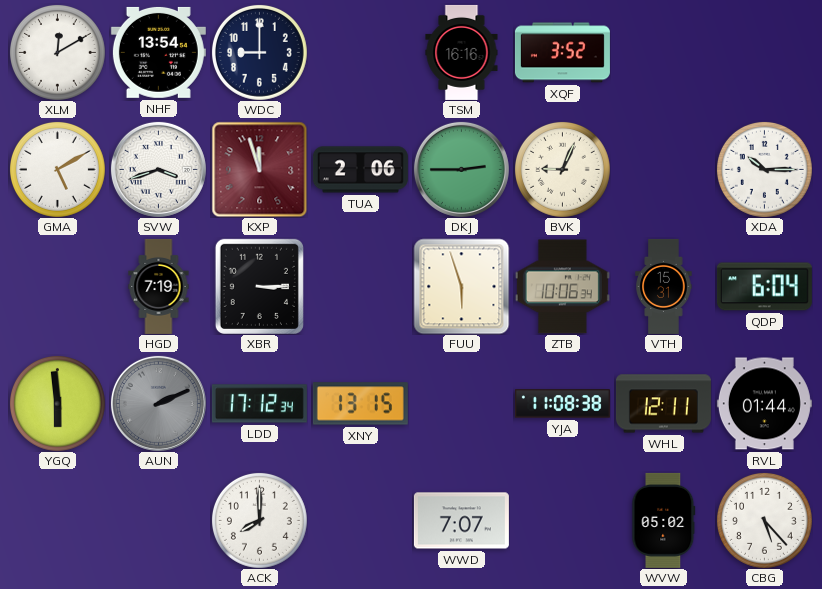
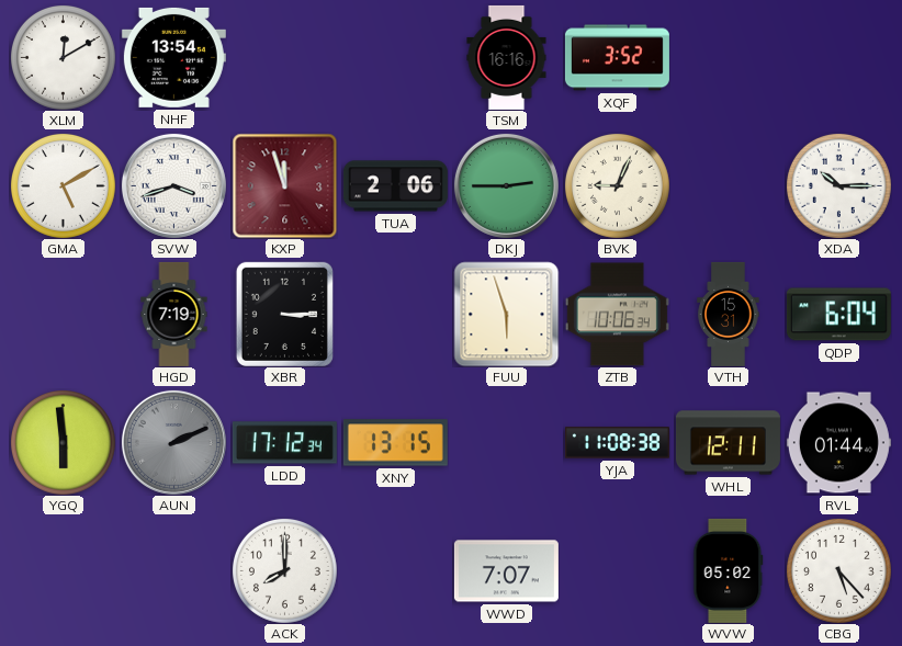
WDC: 9:00 -> none (259, 52)
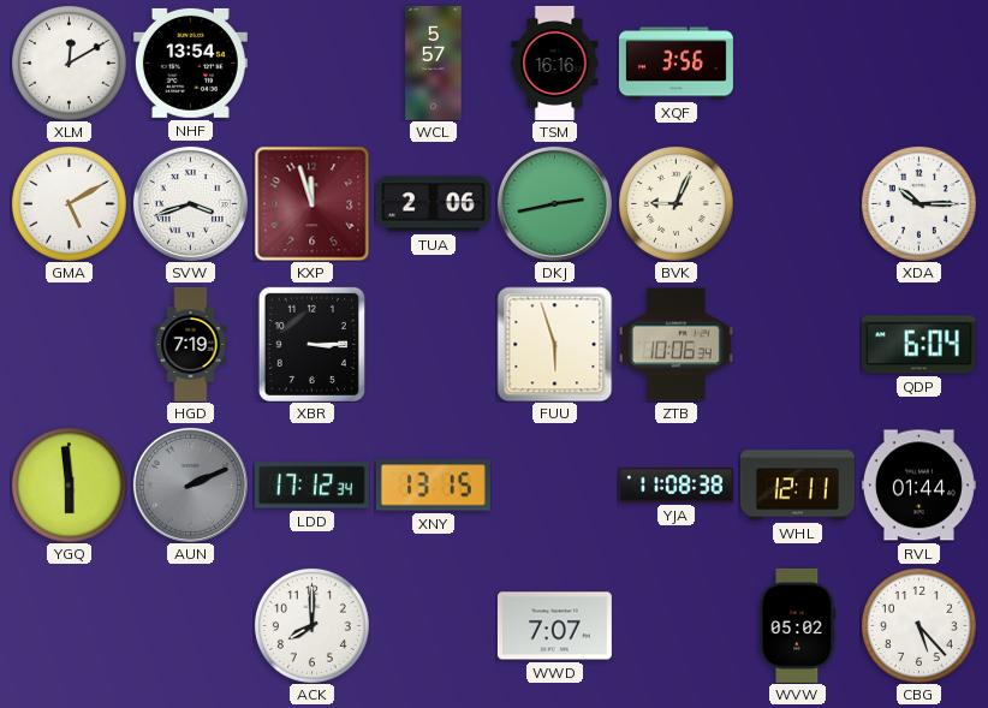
WCL: none -> 5:57 (434, 63)
XQF: 3:52 -> 3:56 (675, 64)
DKJ: 2:45 -> 2:43 (554, 203)
VTH: 15:31 -> none (729, 314)
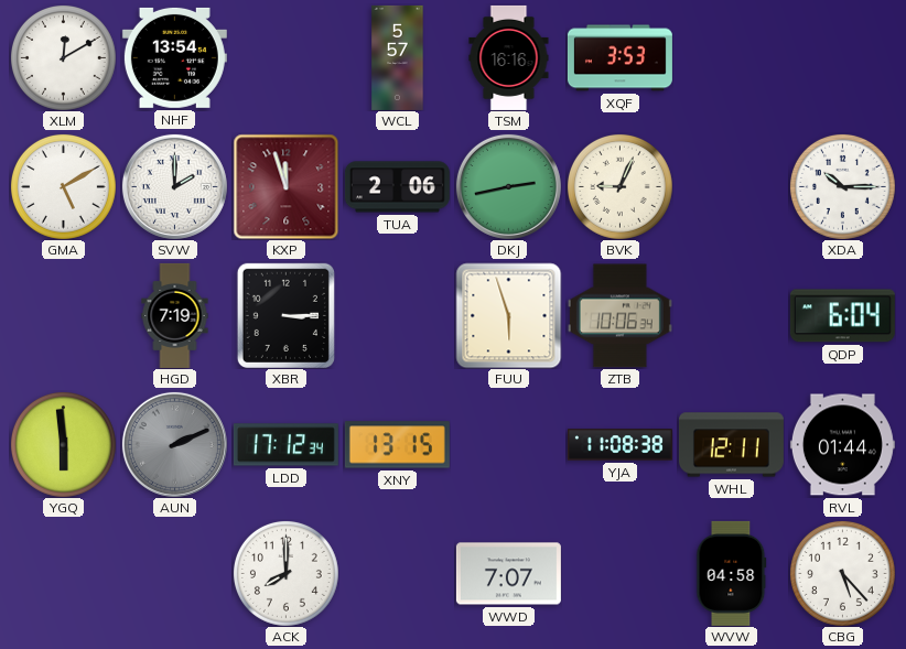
XQF: 3:56 -> 3:53 (619, 58)
SVW: 3:42 -> 2:00 (174, 186)
WVW: 05:02 -> 04:58 (732, 573)
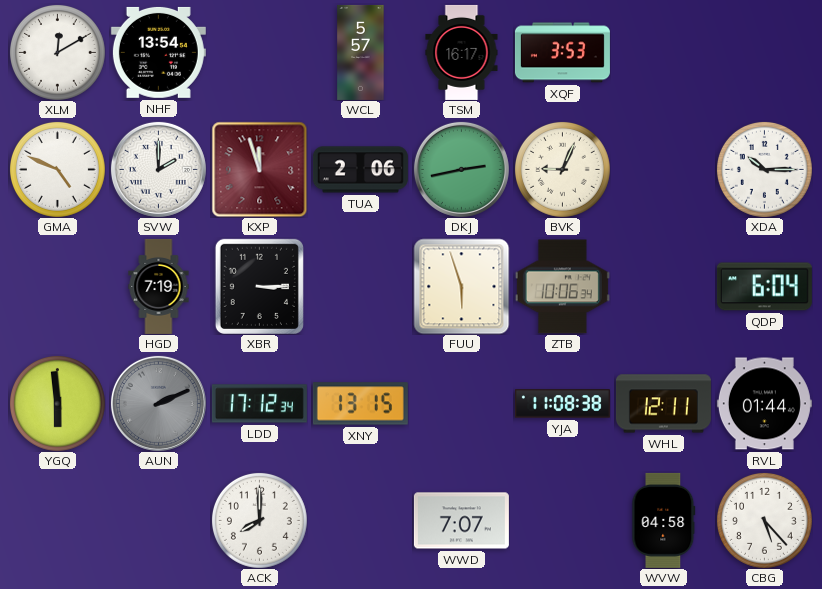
TSM: 16:16 -> 16:17 (462, 52)
GMA: 5:10 -> 4:49 (57, 169)
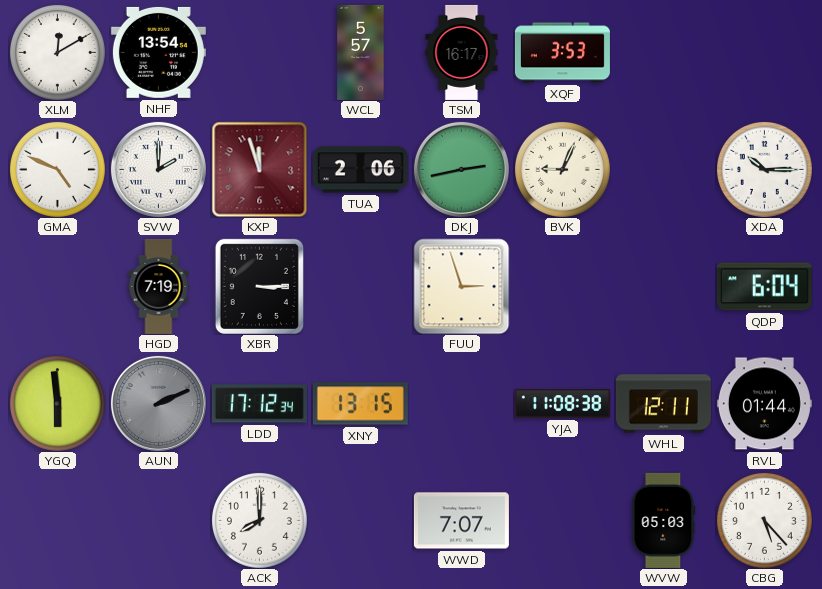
FUU: 5:57 -> 2:57 (461, 286)
ZTB: 10:06 -> none (562, 287)
WVW: 04:58 -> 05:03 (664, 520)
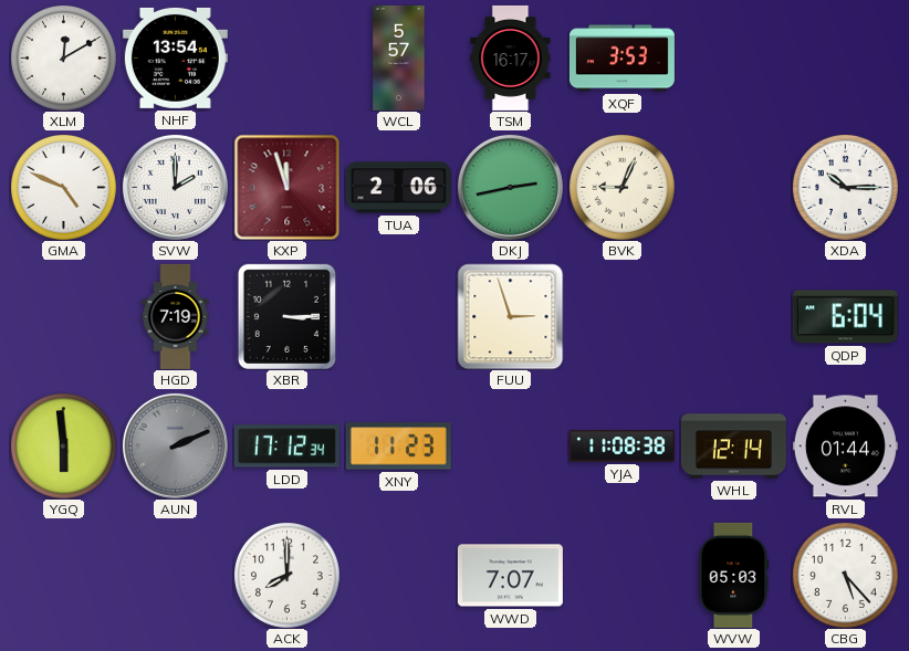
XNY: 13:15 -> 11:23 (398, 447)
WHL: 12:11 -> 12:14 (733, 447)
